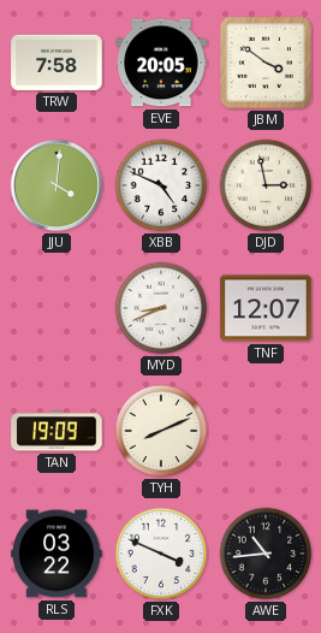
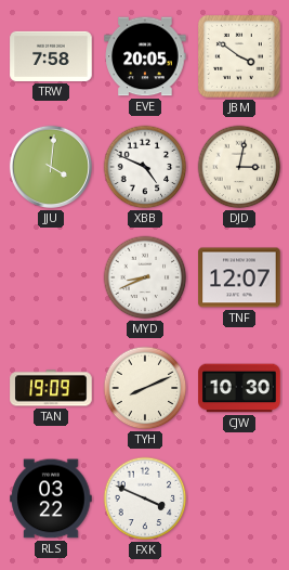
DJD: 2:58 -> 3:02 (239, 167)
CJW: none -> 10:30 (239, 388)
AWE: 10:44 -> none (266, 554)
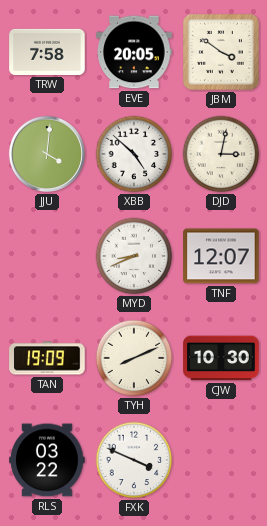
XBB: 4:49 -> 4:52 (134, 154)
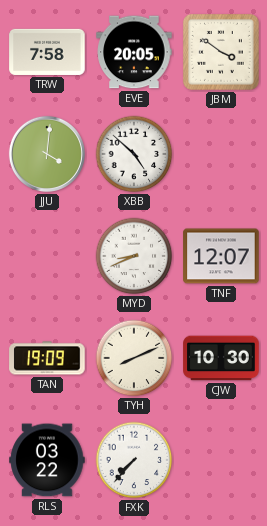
DJD: 3:02 -> none (221, 154)
FXK: 3:49 -> 7:37 (134, 460)
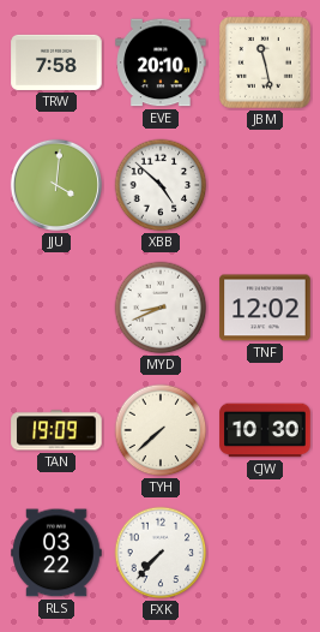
EVE: 20:05 -> 20:10 (161, 62)
JBM: 3:51 -> 11:28 (265, 62)
TNF: 12:07 -> 12:02 (265, 308)
TYH: 8:11 -> 7:38 (161, 430)
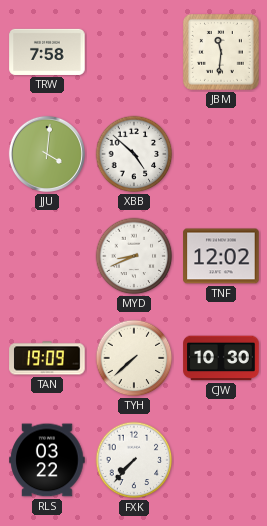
EVE: 20:10 -> none (161, 62)
JBM: 11:28 -> 11:31 (221, 52)
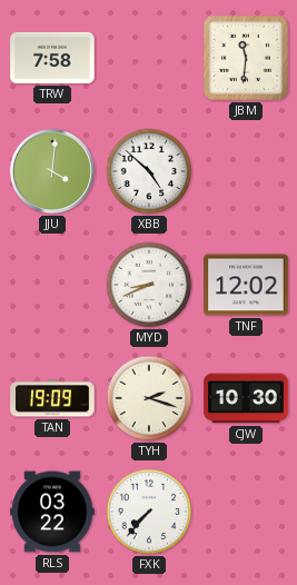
TYH: 7:38 -> 2:18 (149, 398)
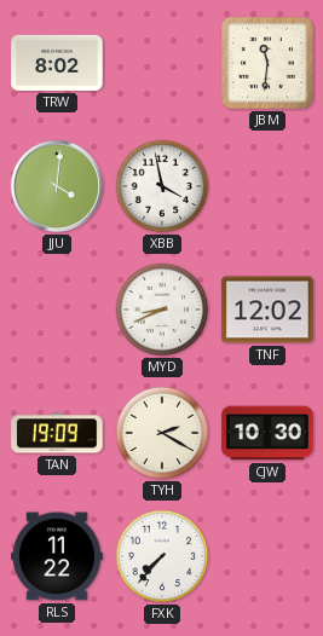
TRW: 7:58 -> 8:02 (57, 63)
XBB: 4:52 -> 3:58 (162, 186)
TYH: 2:18 -> 2:20 (162, 433)
RLS: 03:22 -> 11:22 (57, 556)
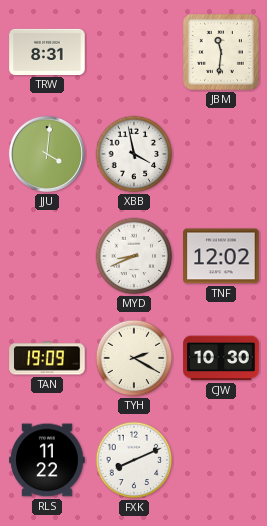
TRW: 8:02 -> 8:31 (47, 52)
FXK: 7:37 -> 8:11 (134, 460)
